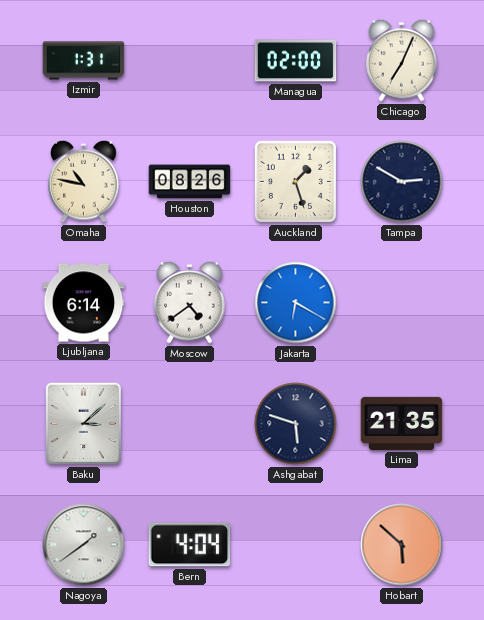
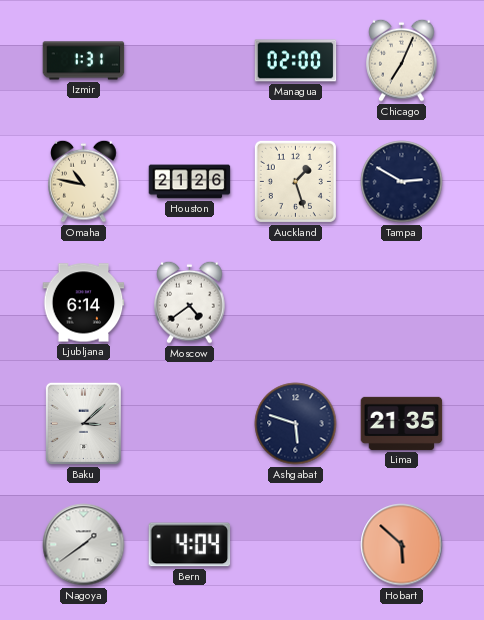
Houston: 08:26 -> 21:26 (190, 182)
Jakarta: 6:20 -> none (296, 303)
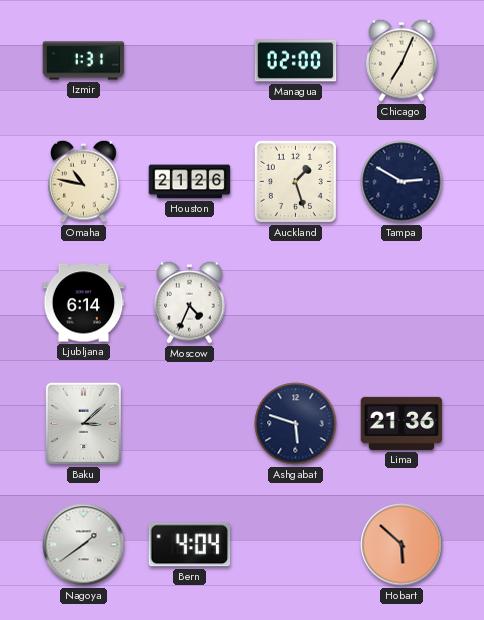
Moscow: 4:39 -> 4:34 (190, 302)
Lima: 21:35 -> 21:36 (402, 423)
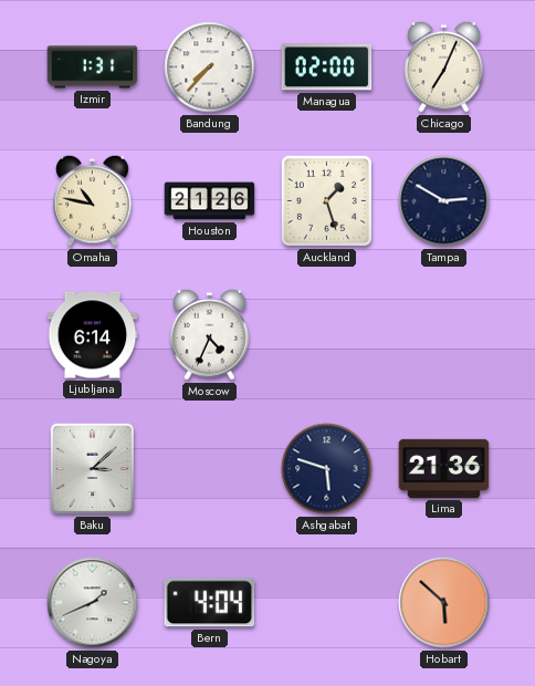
Bandung: none -> 7:37 (210, 67)
Nagoya: 1:39 -> 1:41 (93, 603)
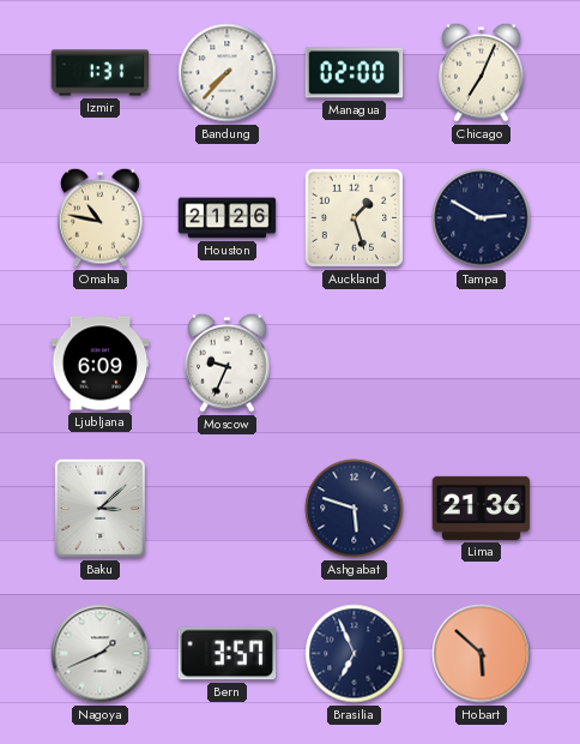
Ljubljana: 6:14 -> 6:09 (101, 364)
Moscow: 4:34 -> 9:34 (228, 362)
Bern: 4:04 -> 3:57 (228, 654)
Brasilia: none -> 6:56 (355, 654)
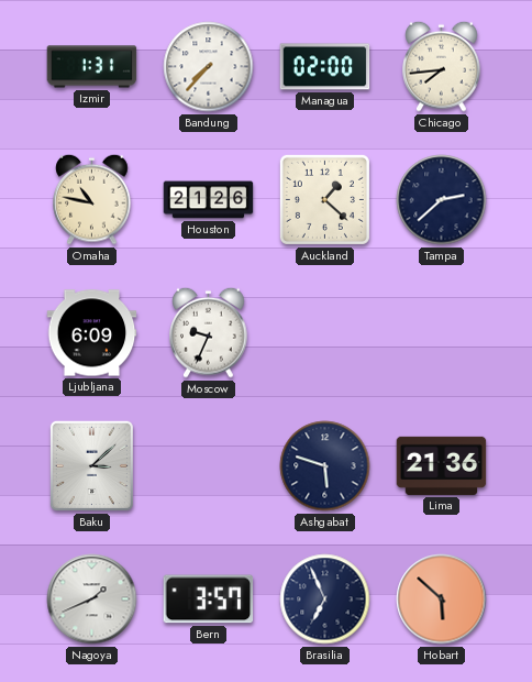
Chicago: 7:04 -> 7:44 (442, 66)
Auckland: 1:27 -> 1:22 (324, 199)
Tampa: 2:50 -> 2:38 (442, 200)
